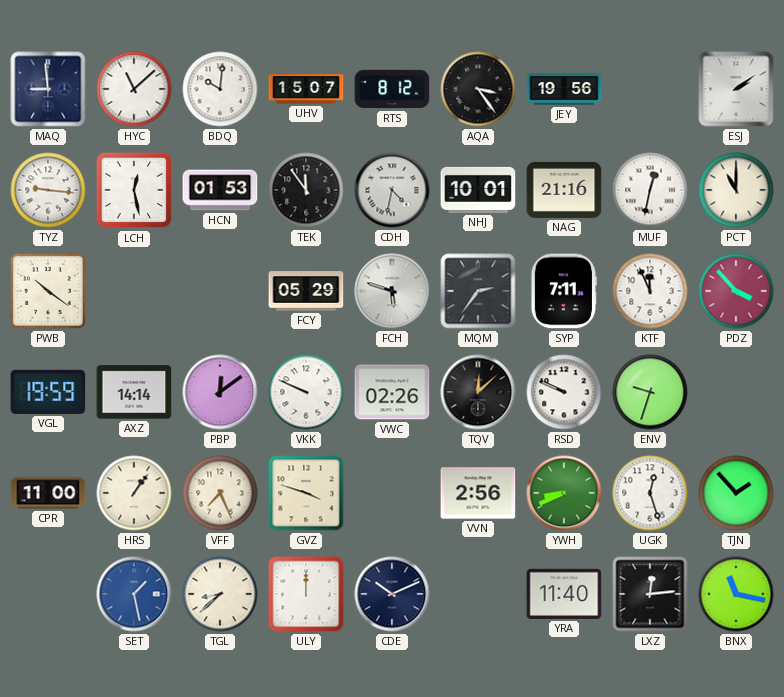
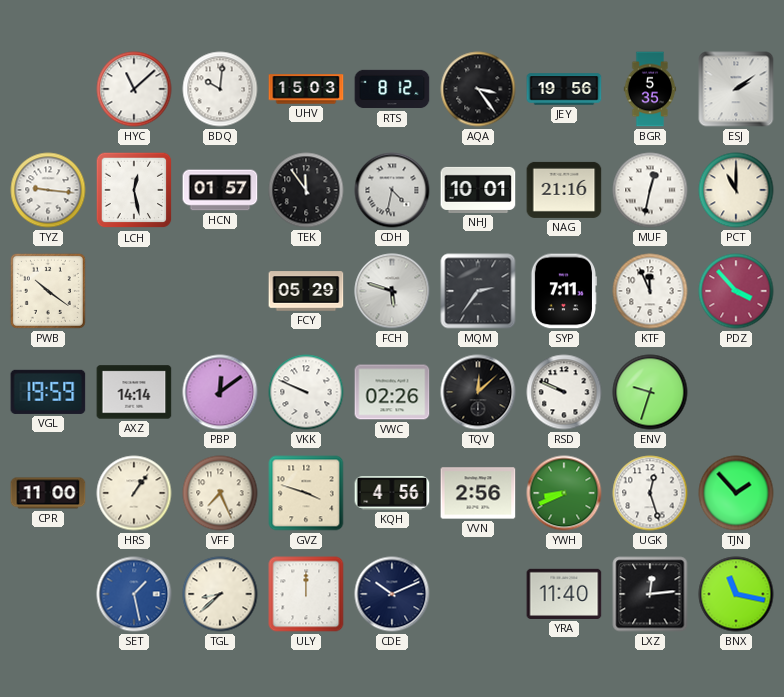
MAQ: 8:59 -> none (48, 89)
UHV: 15:07 -> 15:03 (306, 89)
BGR: none -> 5:35 (650, 89)
HCN: 01:53 -> 01:57 (220, 190)
KQH: none -> 4:56 (392, 494)
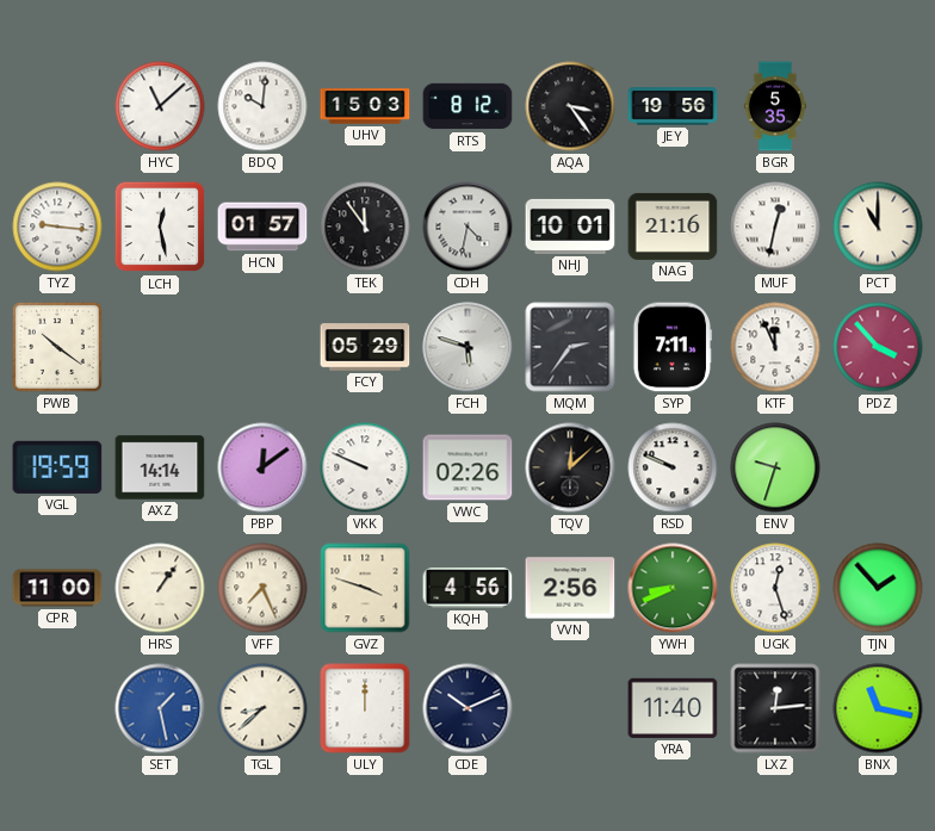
ESJ: 2:09 -> none (736, 89)
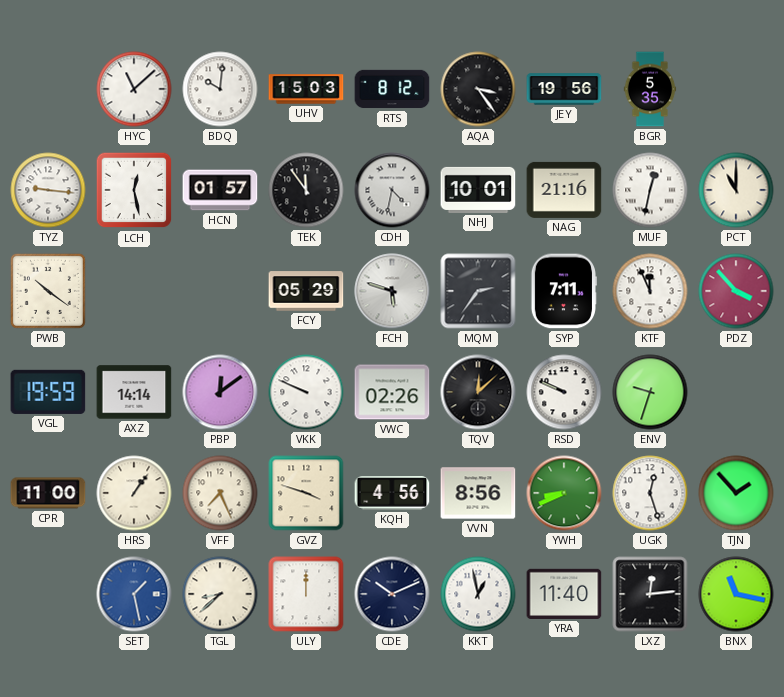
VVN: 2:56 -> 8:56 (478, 493)
KKT: none -> 12:58 (478, 594)
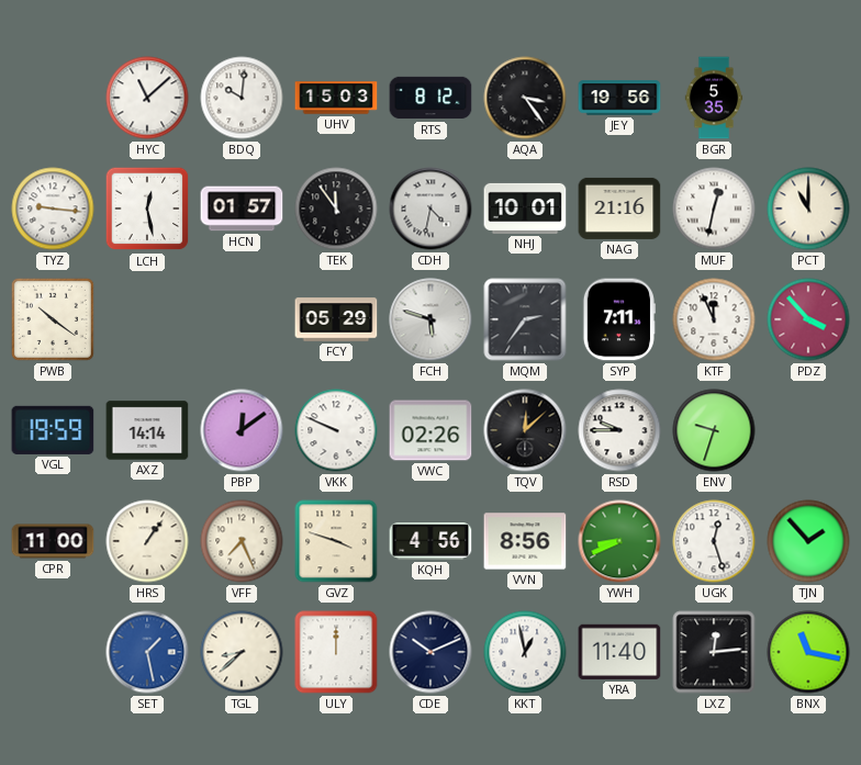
RSD: 9:49 -> 9:45 (619, 430)
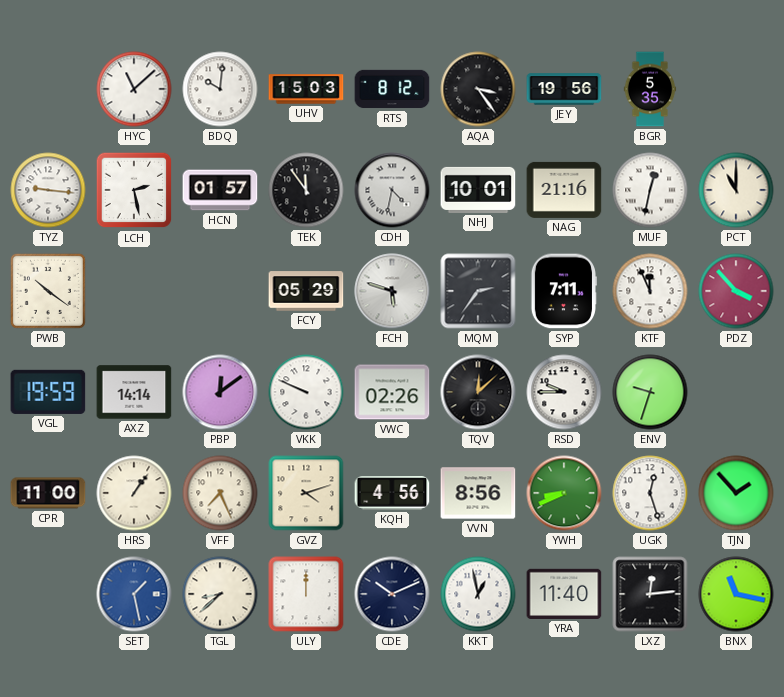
LCH: 12:28 -> 2:28 (134, 190)
GVZ: 3:48 -> 4:12 (306, 493)
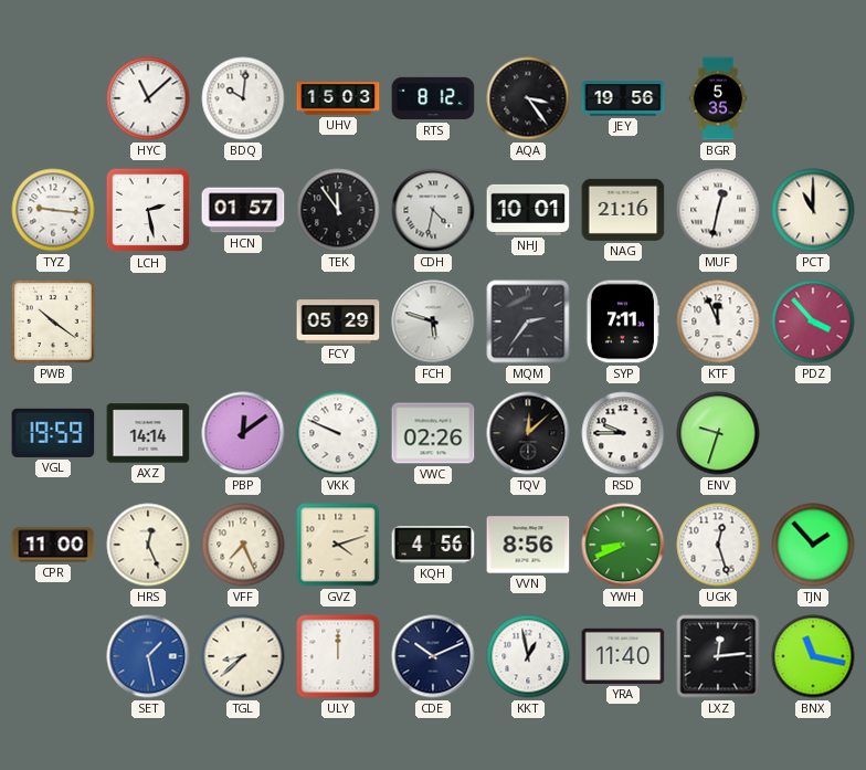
HRS: 1:06 -> 12:26 (148, 545)
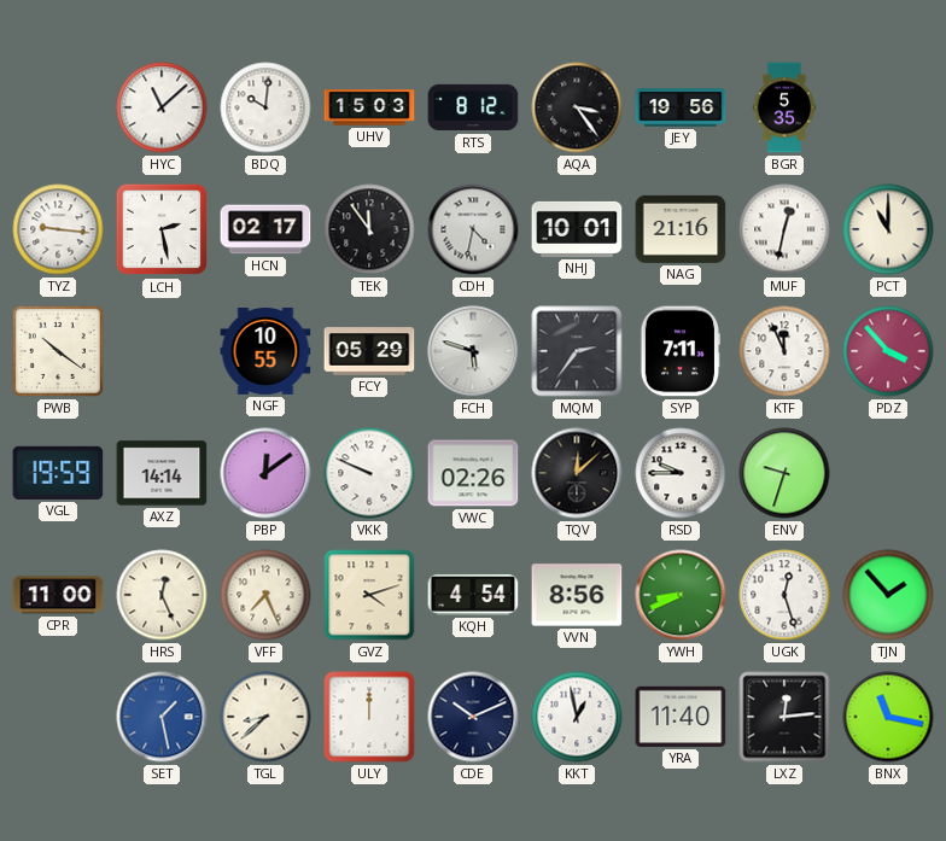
HCN: 01:57 -> 02:17 (265, 229)
NGF: none -> 10:55 (265, 351)
KQH: 4:56 -> 4:54 (473, 596)
